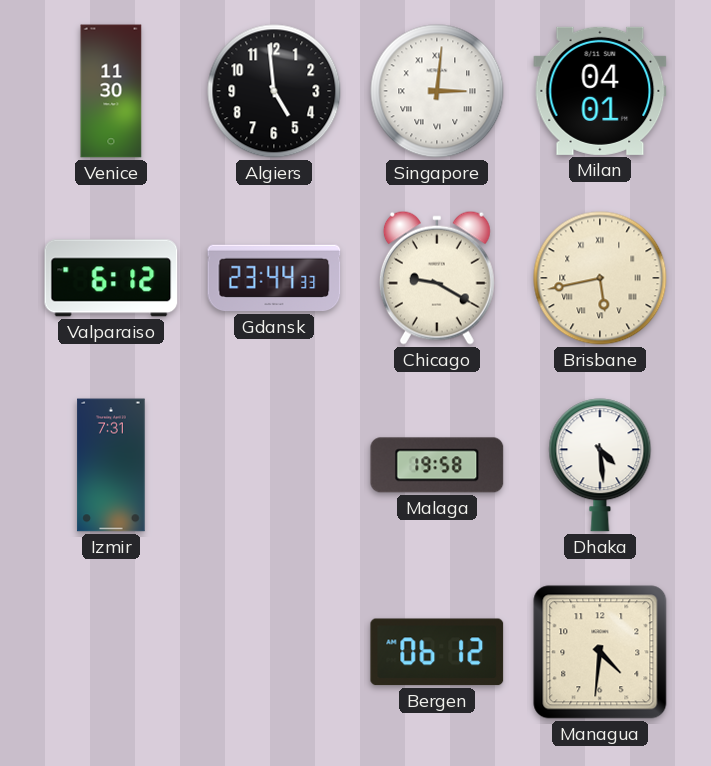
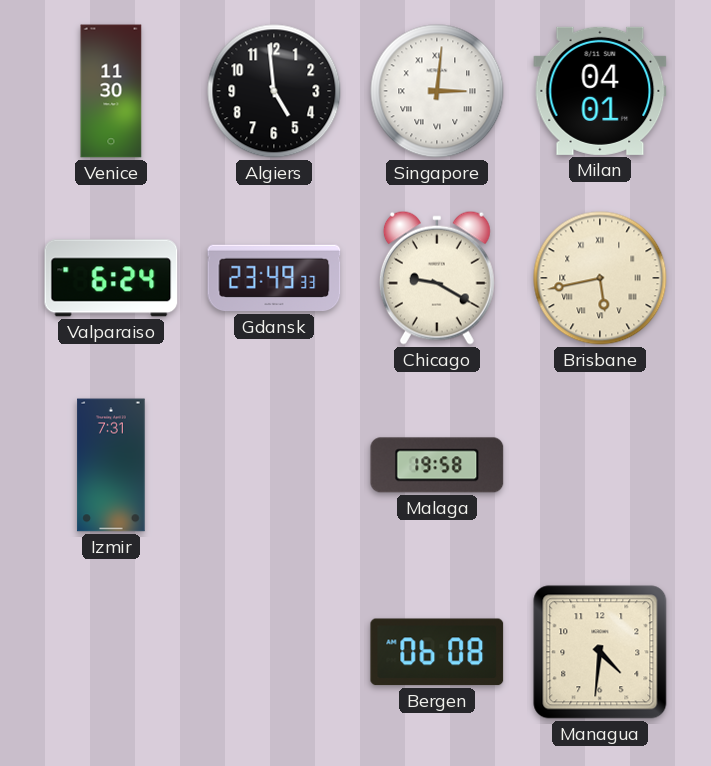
Valparaiso: 6:12 -> 6:24 (111, 278)
Gdansk: 23:44 -> 23:49 (274, 278)
Dhaka: 4:29 -> none (600, 465)
Bergen: 06:12 -> 06:08 (437, 652)
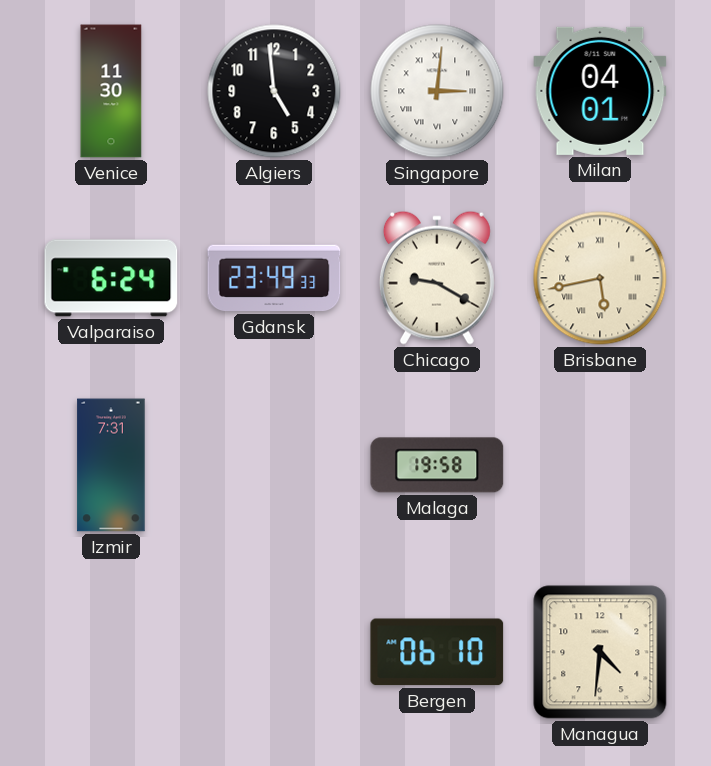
Bergen: 06:08 -> 06:10 (437, 652)
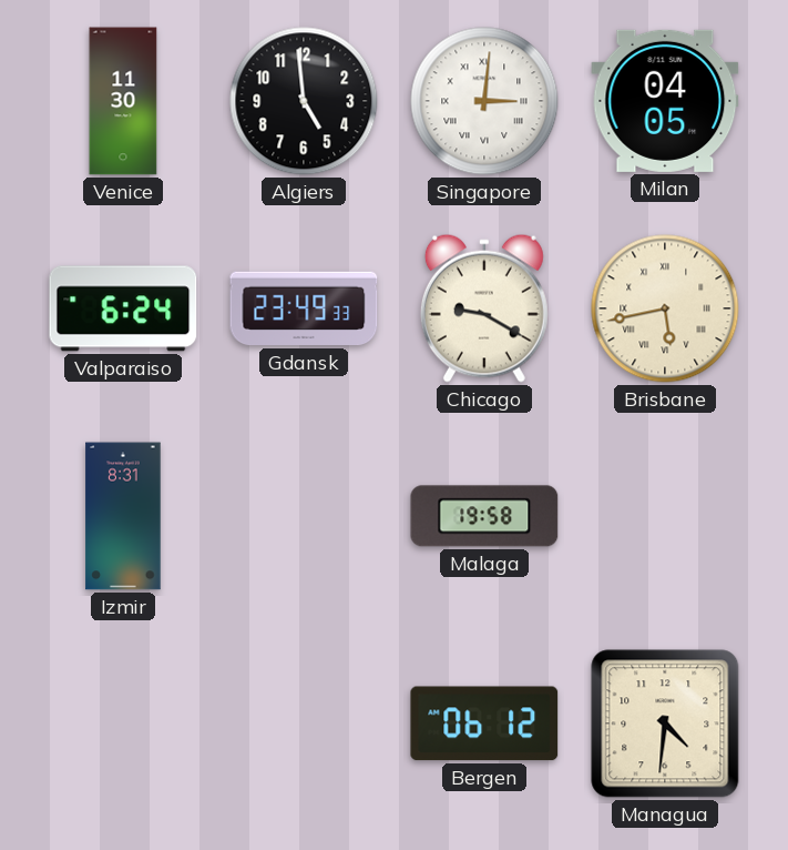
Milan: 04:01 -> 04:05 (665, 101)
Izmir: 7:31 -> 8:31 (123, 516)
Bergen: 06:10 -> 06:12 (484, 723)
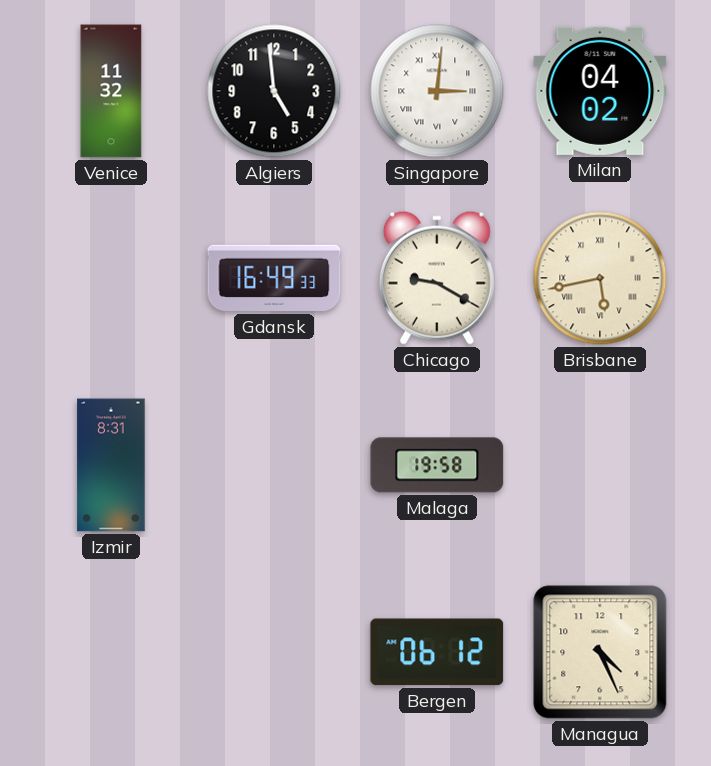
Venice: 11:30 -> 11:32 (111, 91)
Milan: 04:05 -> 04:02 (600, 91)
Valparaiso: 6:24 -> none (123, 308)
Gdansk: 23:49 -> 16:49 (274, 278)
Managua: 4:31 -> 4:26 (600, 652)
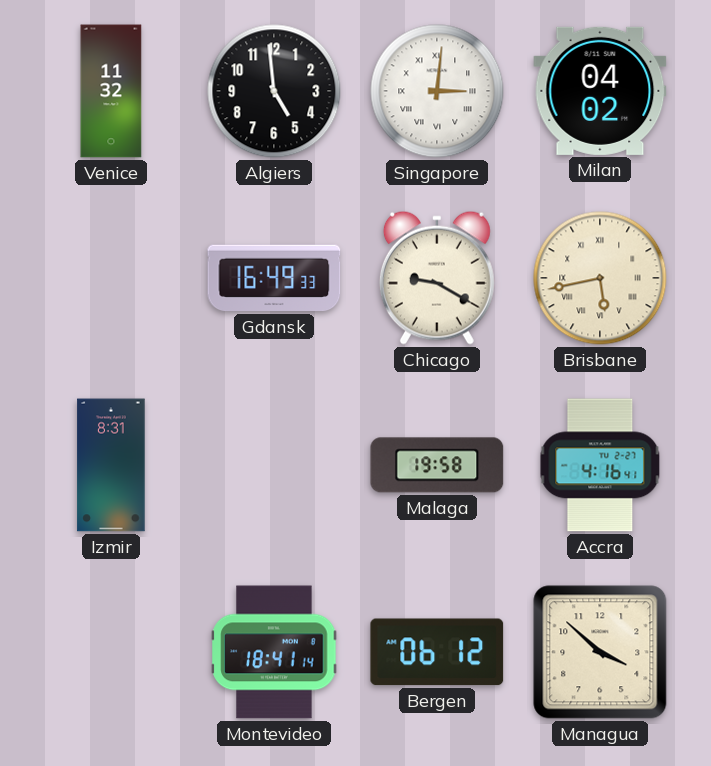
Accra: none -> 4:16 (600, 465)
Montevideo: none -> 18:41 (274, 652)
Managua: 4:26 -> 3:52 (600, 652)
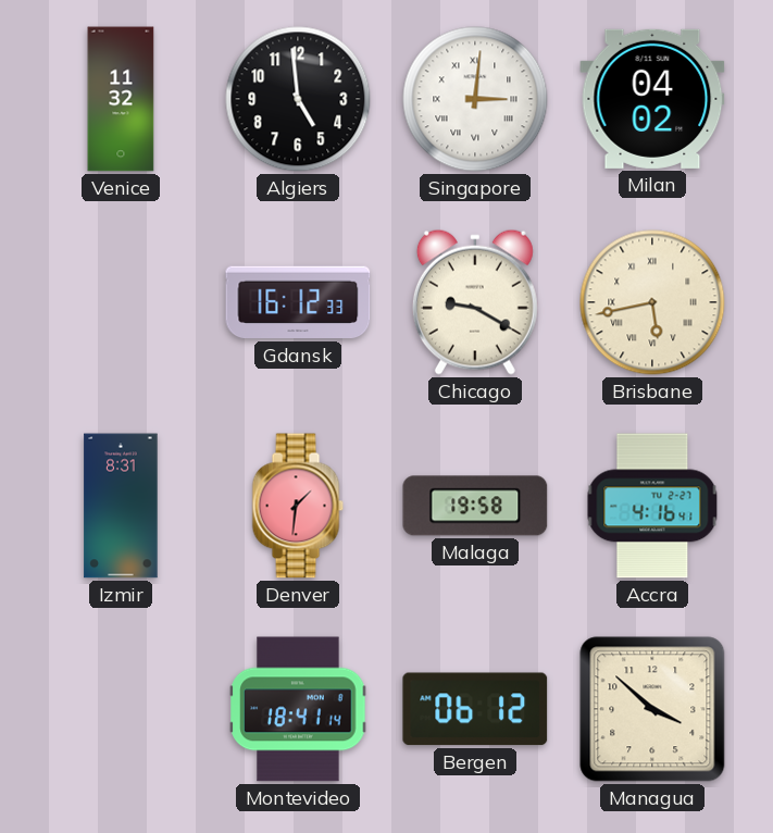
Gdansk: 16:49 -> 16:12 (298, 302)
Denver: none -> 1:31 (298, 506)
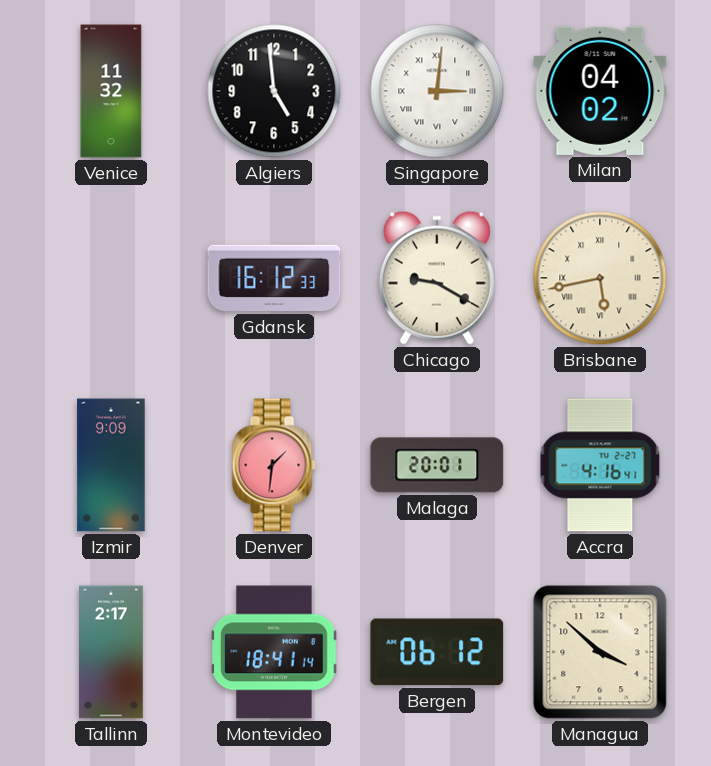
Izmir: 8:31 -> 9:09 (111, 465)
Malaga: 19:58 -> 20:01 (437, 465)
Tallinn: none -> 2:17 (112, 652)
